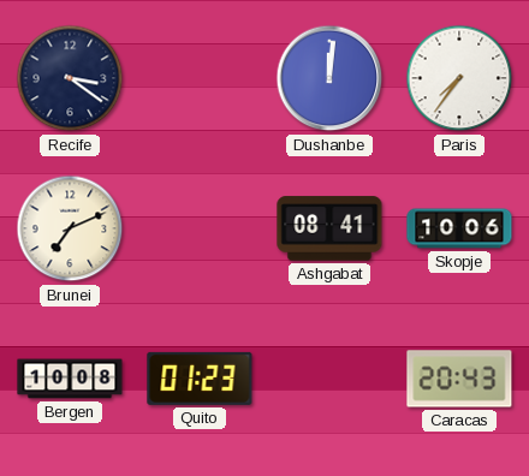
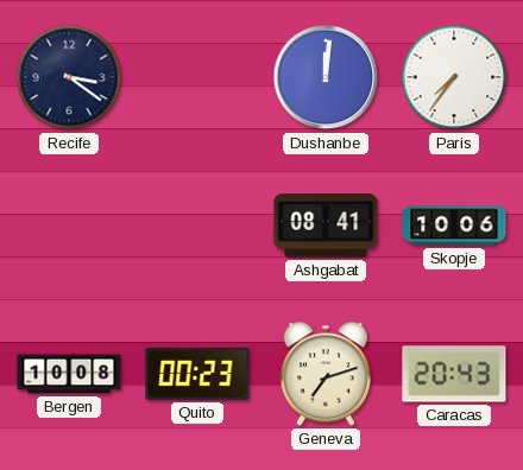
Brunei: 7:11 -> none (70, 228)
Quito: 01:23 -> 00:23 (197, 374)
Geneva: none -> 7:12 (326, 374)
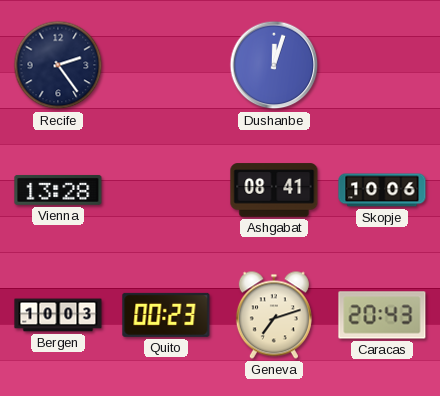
Recife: 3:21 -> 2:24 (58, 65)
Dushanbe: 12:01 -> 12:03 (274, 65)
Paris: 7:36 -> none (454, 77)
Vienna: none -> 13:28 (58, 190)
Bergen: 10:08 -> 10:03 (58, 315)
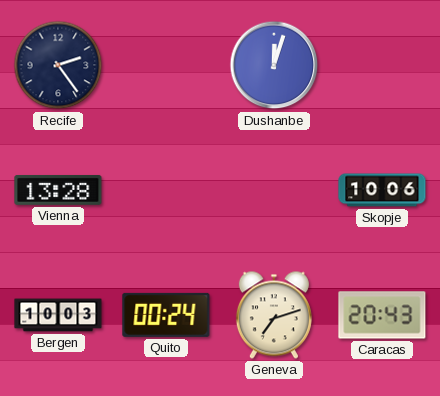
Ashgabat: 08:41 -> none (274, 190)
Quito: 00:23 -> 00:24 (166, 315)
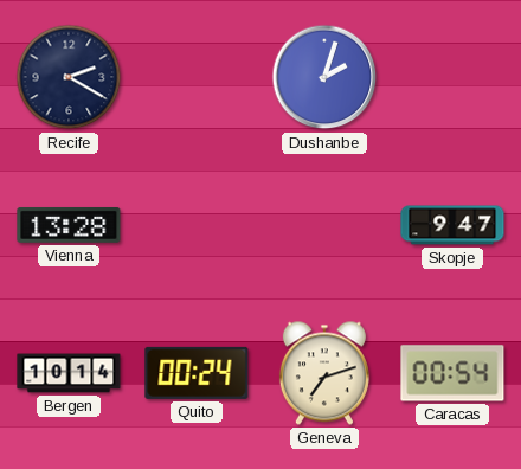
Recife: 2:24 -> 2:20 (69, 77)
Dushanbe: 12:03 -> 2:03 (324, 77)
Skopje: 10:06 -> 9:47 (452, 225)
Bergen: 10:03 -> 10:14 (69, 373)
Caracas: 20:43 -> 00:54 (452, 373)
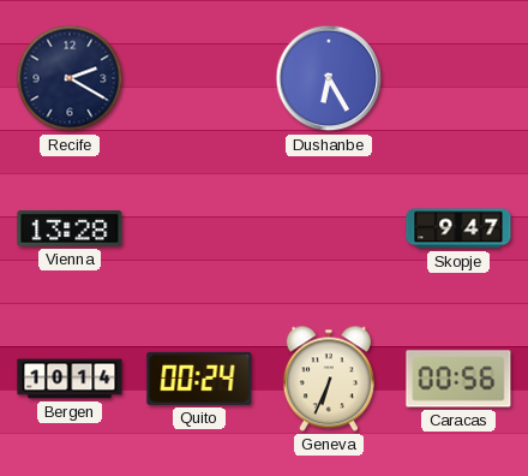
Dushanbe: 2:03 -> 6:25 (329, 78)
Geneva: 7:12 -> 6:34 (329, 379)
Caracas: 00:54 -> 00:56 (458, 379)
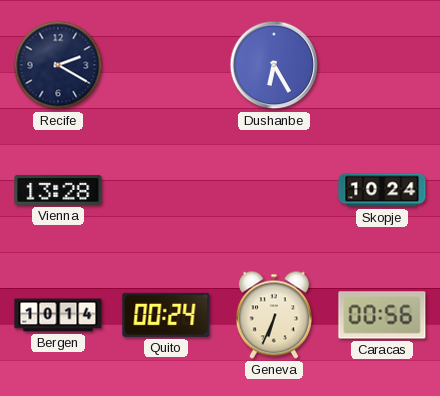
Skopje: 9:47 -> 10:24 (382, 190)
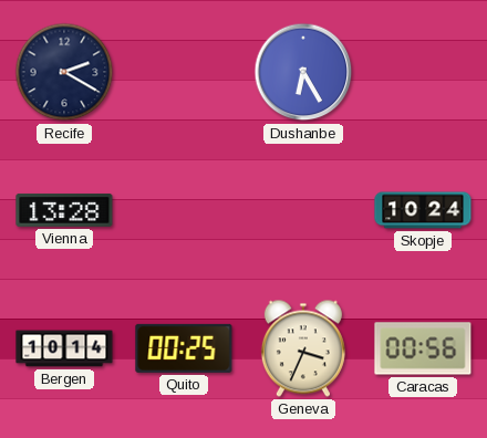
Quito: 00:24 -> 00:25 (184, 348)
Geneva: 6:34 -> 3:34 (303, 348)
